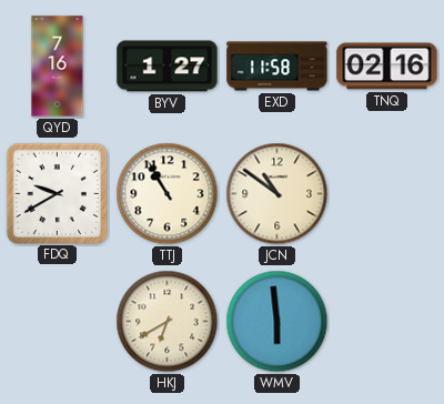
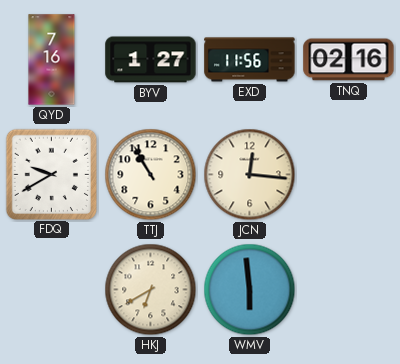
EXD: 11:58 -> 11:56 (250, 60)
JCN: 10:51 -> 12:16 (250, 175)
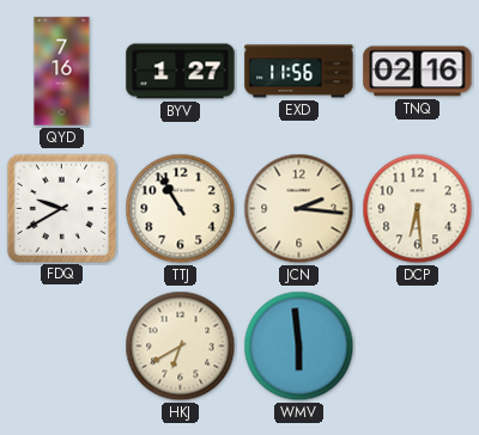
JCN: 12:16 -> 2:16 (299, 209)
DCP: none -> 6:29 (418, 209)
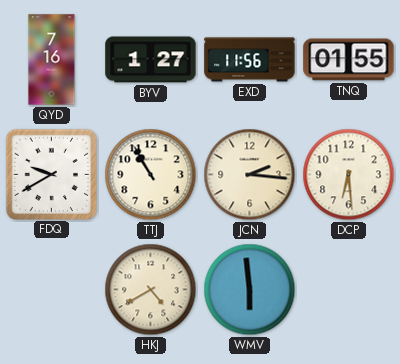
TNQ: 02:16 -> 01:55 (349, 60)
HKJ: 6:40 -> 4:40 (151, 290)
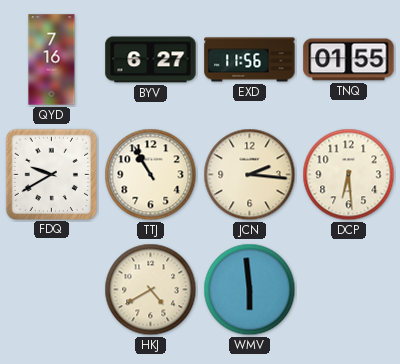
BYV: 1:27 -> 6:27 (151, 60)
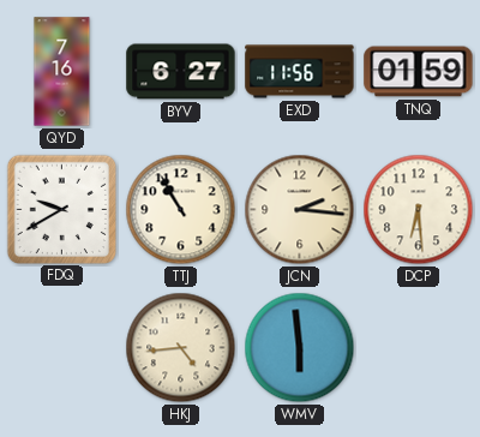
TNQ: 01:55 -> 01:59 (419, 72)
HKJ: 4:40 -> 4:44 (181, 348)
